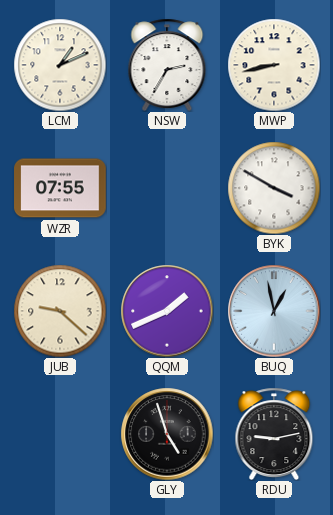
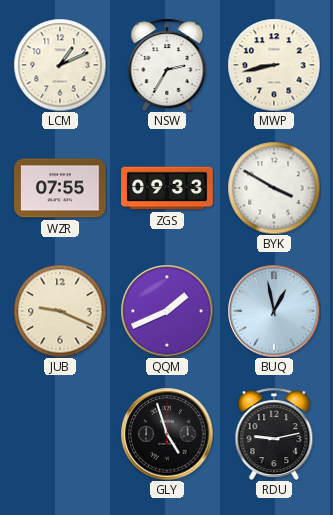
ZGS: none -> 09:33 (167, 188)
JUB: 9:22 -> 9:19 (60, 311)
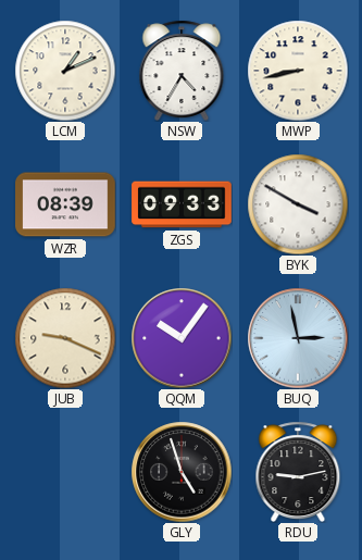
NSW: 2:35 -> 4:35 (182, 71)
WZR: 07:55 -> 08:39 (65, 204)
QQM: 1:41 -> 10:06 (182, 338)
BUQ: 12:58 -> 2:58 (298, 338)
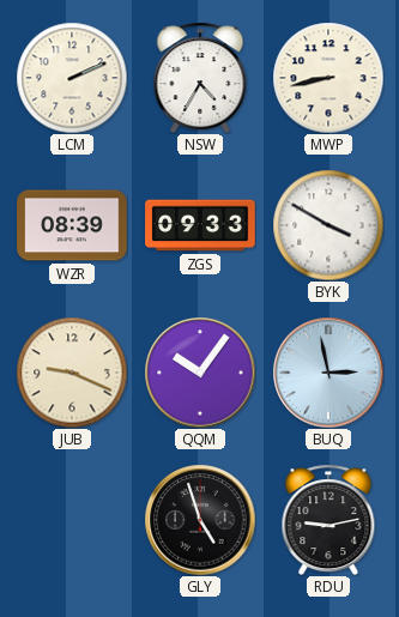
LCM: 1:11 -> 2:11 (72, 78)
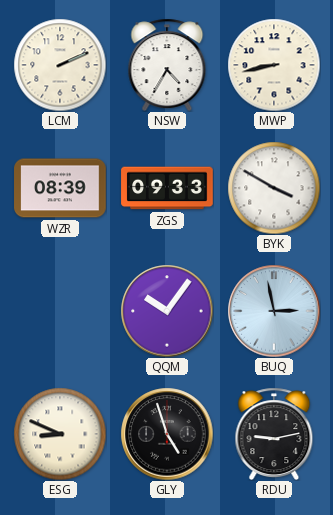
JUB: 9:19 -> none (72, 373)
ESG: none -> 8:49 (60, 434)
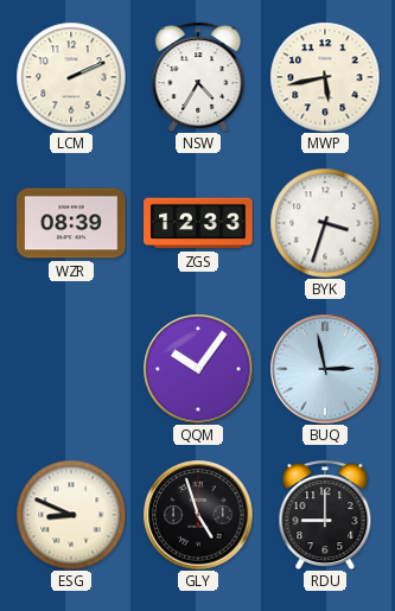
MWP: 8:43 -> 5:43 (325, 77)
ZGS: 09:33 -> 12:33 (198, 223)
BYK: 3:50 -> 3:33 (325, 223)
RDU: 9:13 -> 9:00 (325, 515)
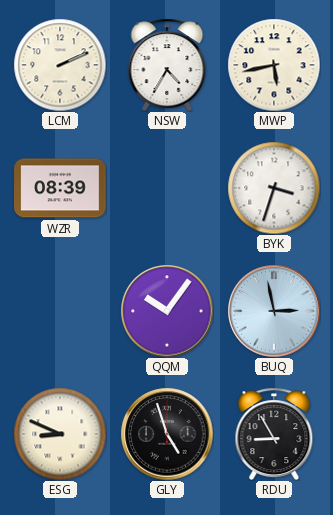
ZGS: 12:33 -> none (198, 223)
RDU: 9:00 -> 8:55 (274, 434)
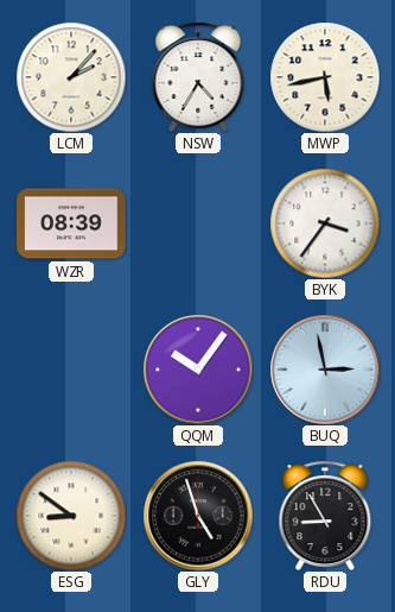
LCM: 2:11 -> 2:07 (71, 77)
BYK: 3:33 -> 3:36 (325, 223)
ESG: 8:49 -> 8:51 (71, 516)
